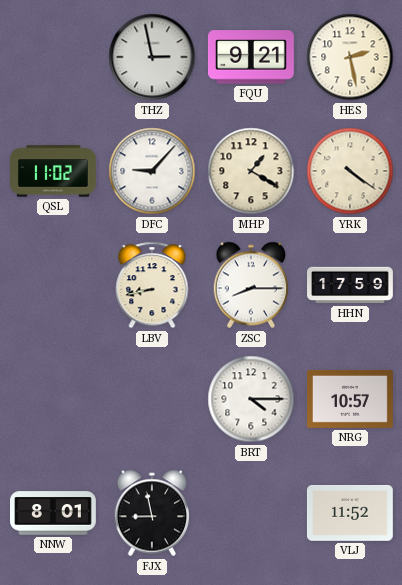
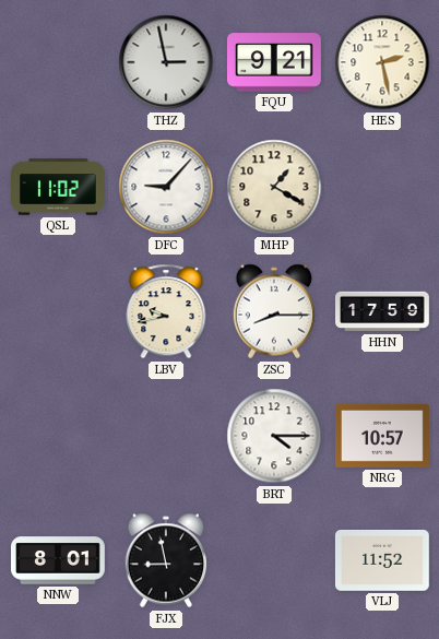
YRK: 4:21 -> none (350, 171)
LBV: 8:43 -> 9:43 (166, 311)
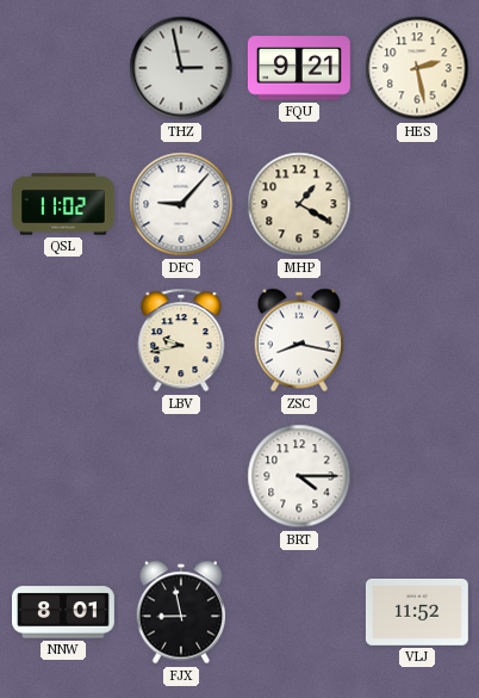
ZSC: 8:15 -> 8:17 (299, 340)
HHN: 17:59 -> none (383, 311)
NRG: 10:57 -> none (383, 436)
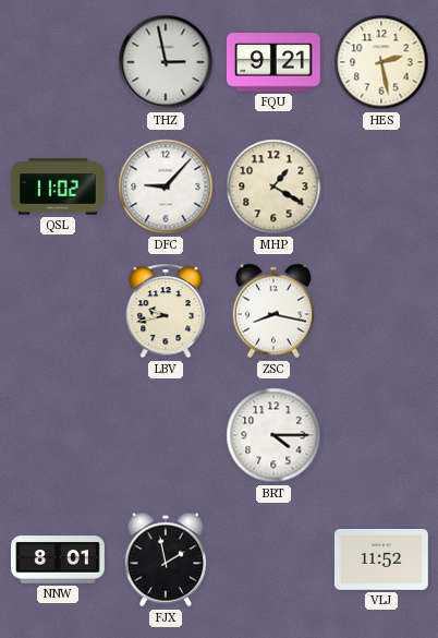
FJX: 8:58 -> 1:58 (166, 559)
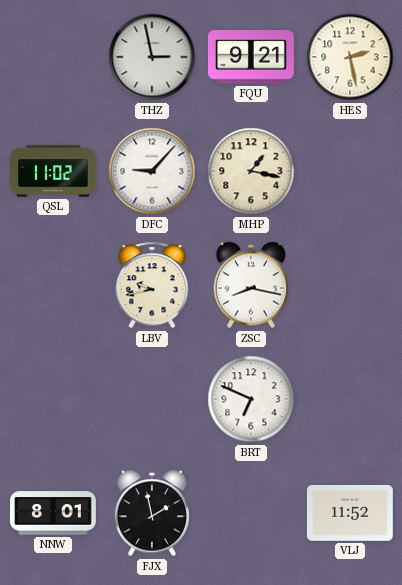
MHP: 1:20 -> 1:17 (251, 171)
BRT: 4:15 -> 6:49 (251, 399)
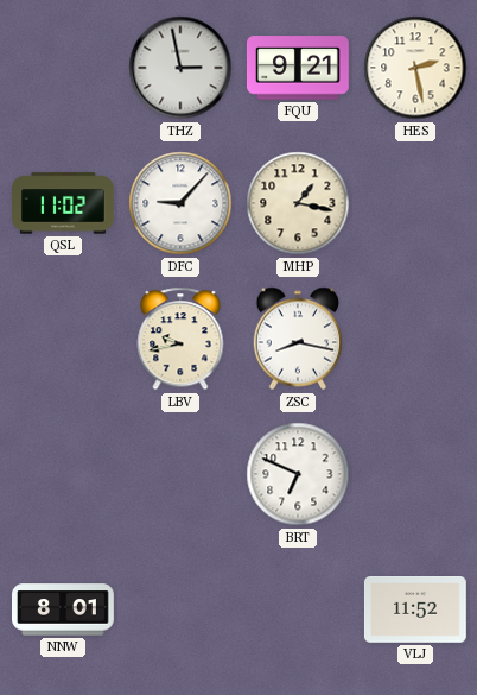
FJX: 1:58 -> none (152, 513)
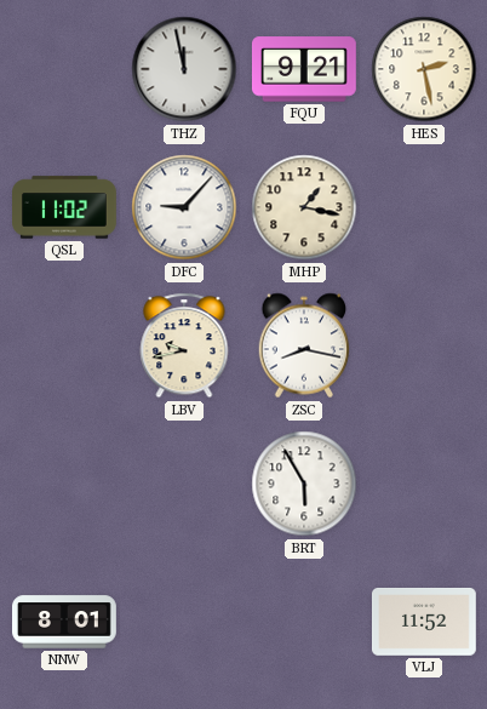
THZ: 2:58 -> 11:58 (184, 69)
BRT: 6:49 -> 5:55 (304, 484)
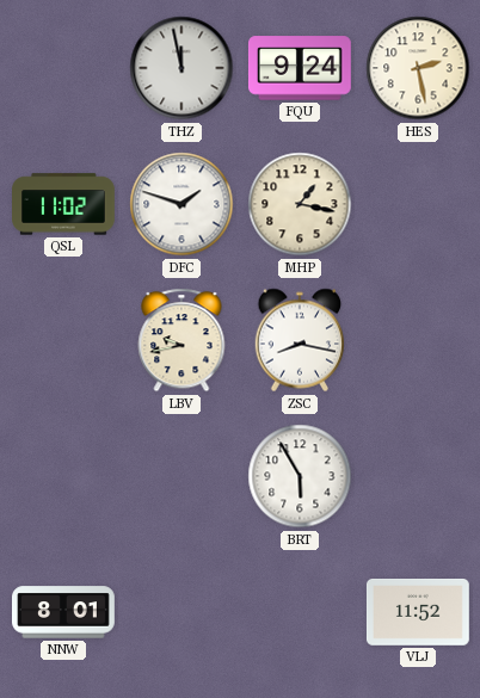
FQU: 9:21 -> 9:24 (300, 68)
DFC: 9:07 -> 1:48 (181, 204)
